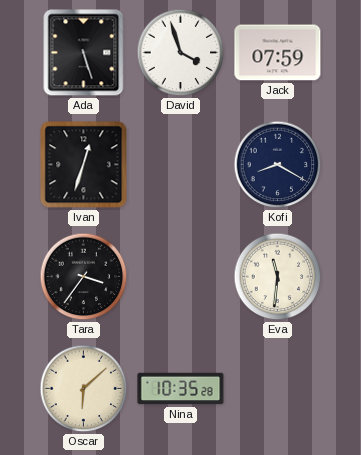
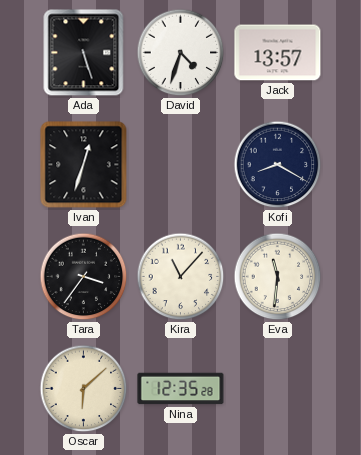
David: 3:57 -> 4:33 (181, 53)
Jack: 07:59 -> 13:57 (278, 53)
Kira: none -> 11:07 (181, 277)
Nina: 10:35 -> 12:35 (181, 389)
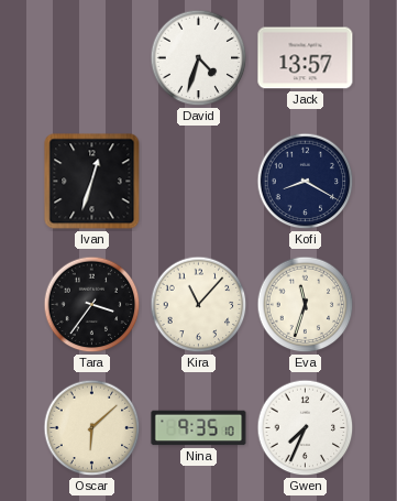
Ada: 5:27 -> none (84, 53)
Eva: 11:31 -> 11:33 (306, 305)
Nina: 12:35 -> 9:35 (199, 428)
Gwen: none -> 7:34 (306, 428)
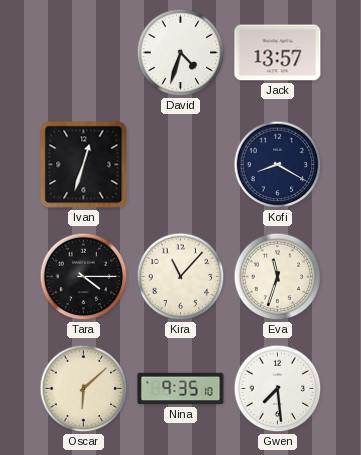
Tara: 3:36 -> 4:15 (84, 277)
Gwen: 7:34 -> 7:29 (278, 389)
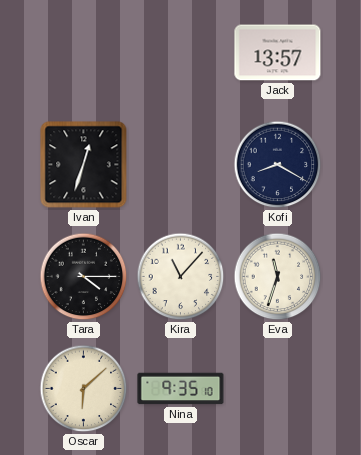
David: 4:33 -> none (181, 53)
Gwen: 7:29 -> none (278, 389)
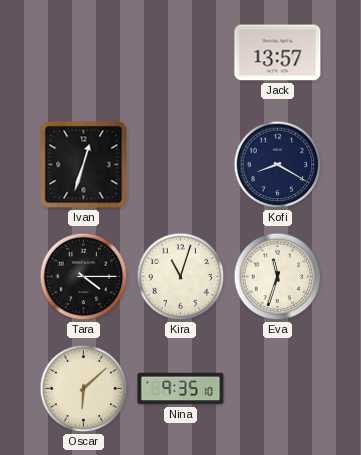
Kira: 11:07 -> 11:03 (181, 277)
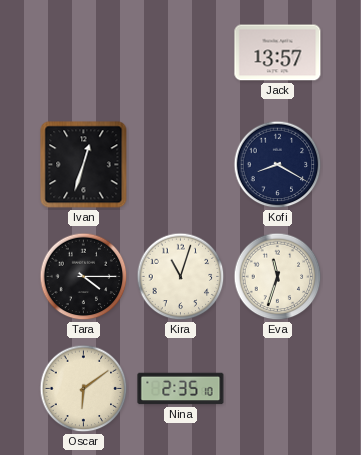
Oscar: 6:08 -> 6:09 (84, 389)
Nina: 9:35 -> 2:35 (181, 389)
